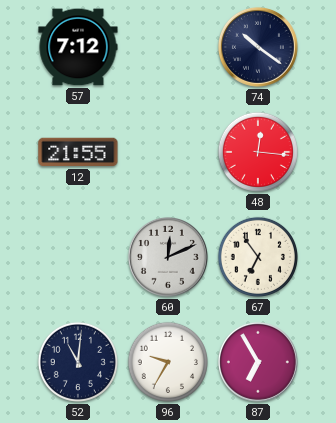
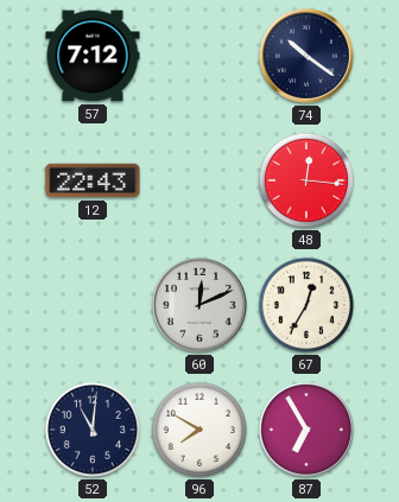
12: 21:55 -> 22:43 (93, 180)
67: 6:54 -> 12:35 (306, 305)
96: 9:35 -> 7:50 (199, 430)
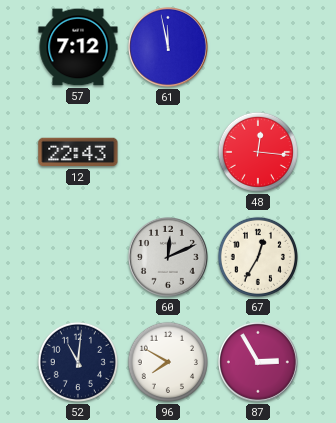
61: none -> 11:58 (168, 47)
74: 10:21 -> none (306, 56)
87: 6:55 -> 2:55 (258, 362)
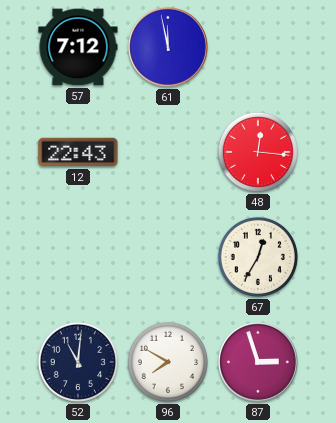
60: 12:11 -> none (168, 257)
87: 2:55 -> 2:57 (258, 362)
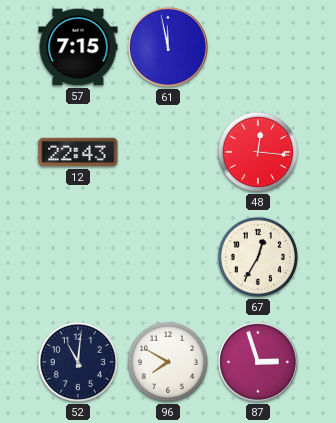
57: 7:12 -> 7:15 (78, 47)
